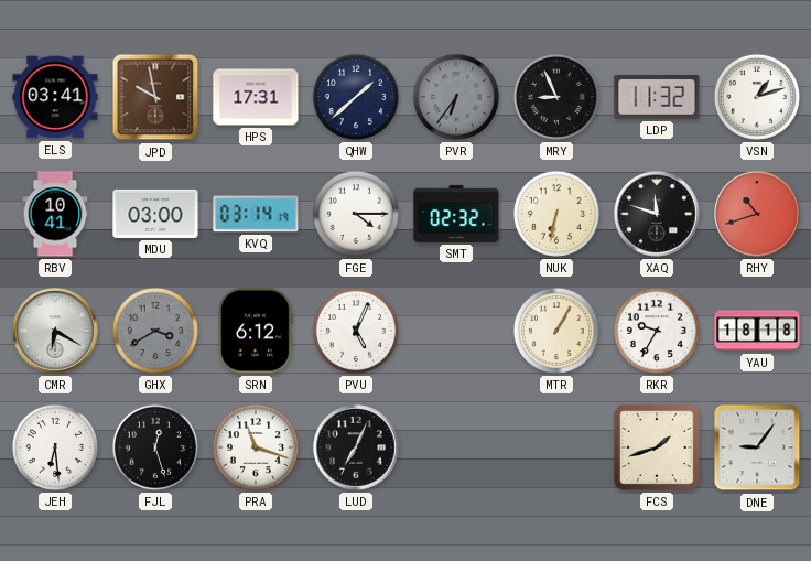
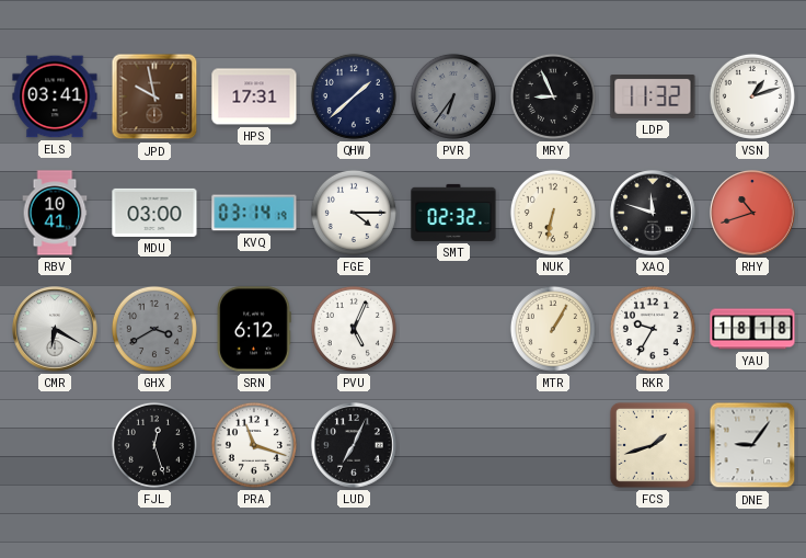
JEH: 6:29 -> none (55, 447)
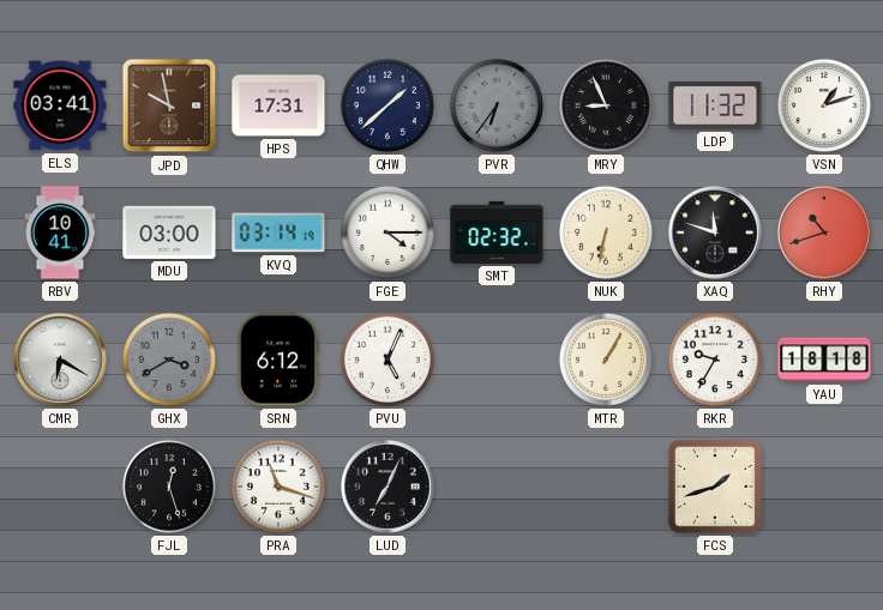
DNE: 9:06 -> none (752, 445)
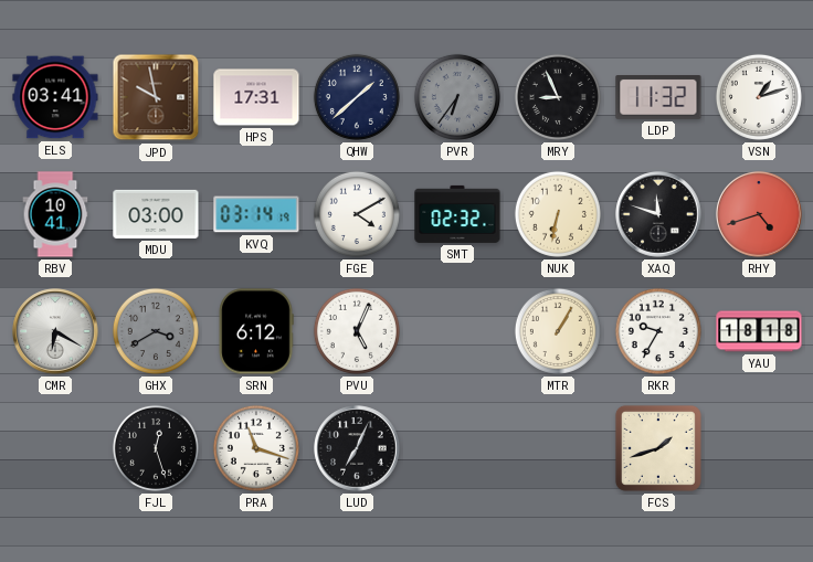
FGE: 4:15 -> 4:10 (357, 214)
RHY: 10:42 -> 4:42 (759, 214)
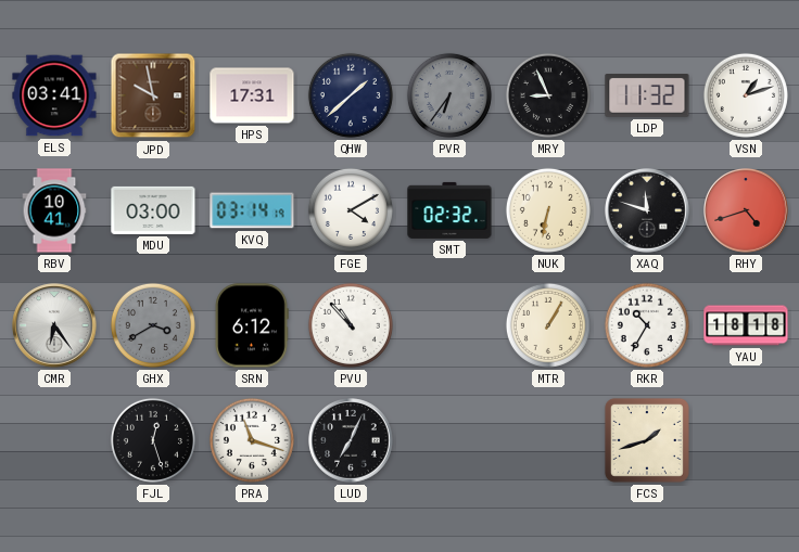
CMR: 6:20 -> 6:24 (54, 325)
PVU: 5:04 -> 10:53 (351, 325)
RKR: 9:35 -> 10:35 (647, 325)
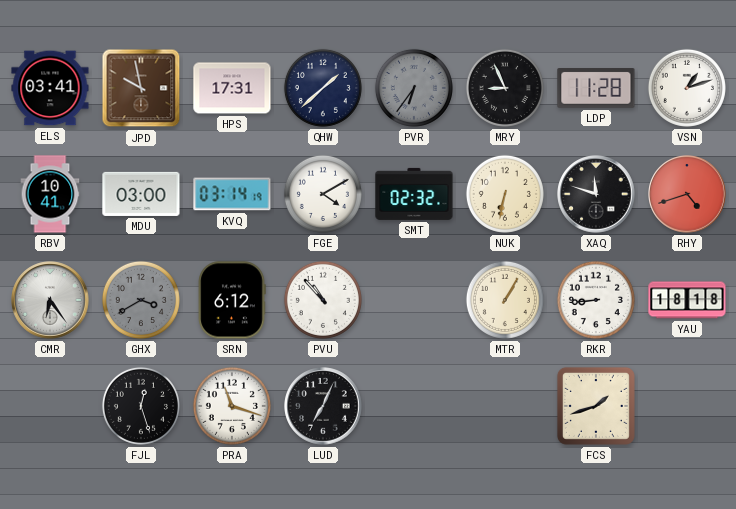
LDP: 11:32 -> 11:28 (596, 89)
RKR: 10:35 -> 8:44 (596, 300)
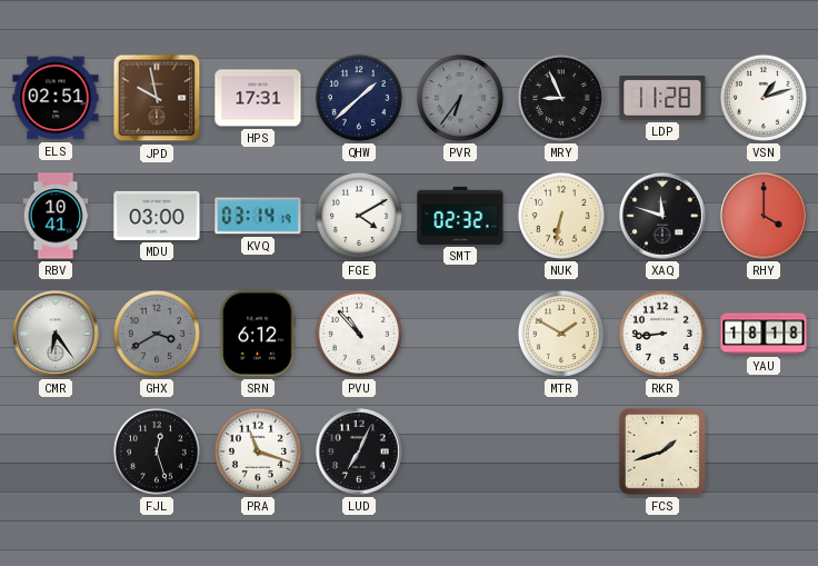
ELS: 03:41 -> 02:51 (56, 98)
RHY: 4:42 -> 4:00 (764, 216)
MTR: 1:05 -> 1:50 (561, 334)
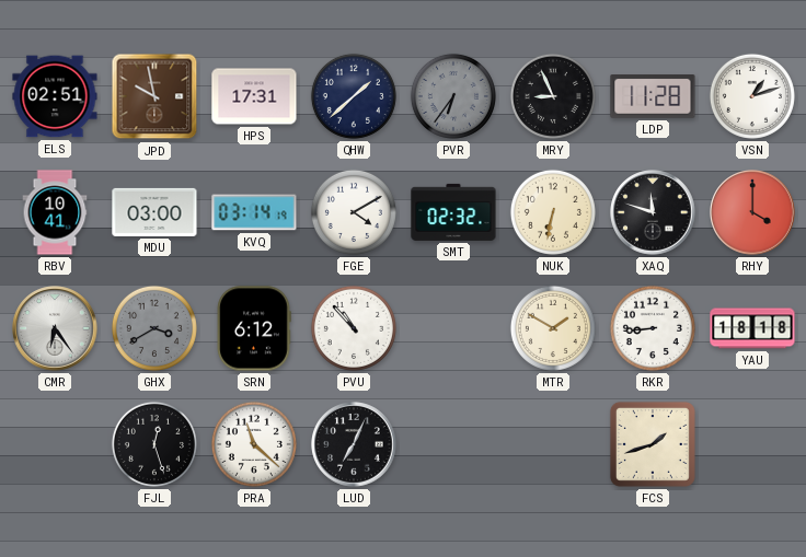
PRA: 11:18 -> 11:22 (254, 444)
